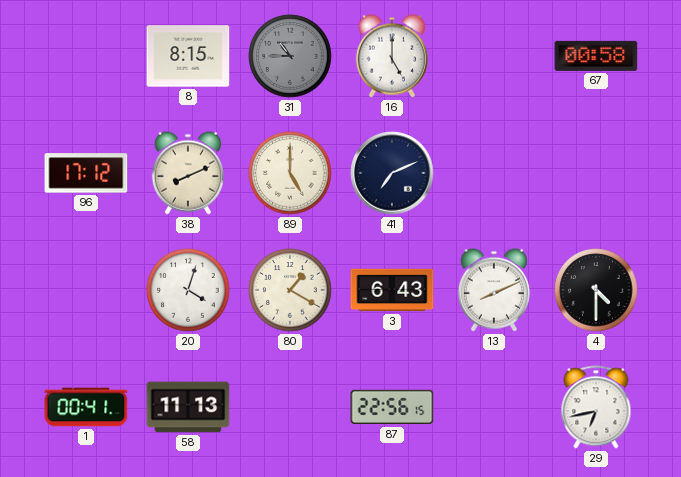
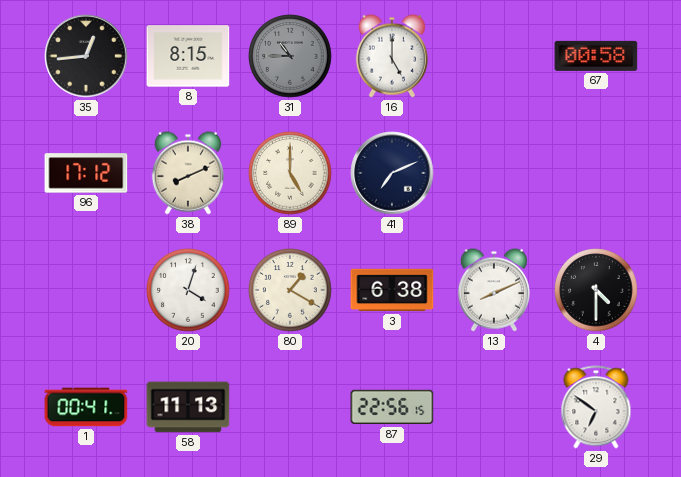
35: none -> 12:44 (86, 56)
3: 6:43 -> 6:38 (392, 290)
29: 6:43 -> 6:51 (596, 407)
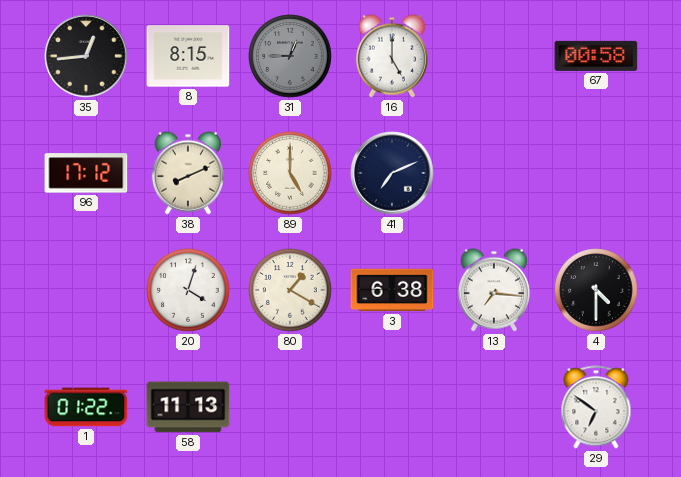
31: 10:45 -> 12:45 (290, 56)
13: 8:11 -> 7:16 (494, 290)
1: 00:41 -> 01:22 (86, 407)
87: 22:56 -> none (392, 407)
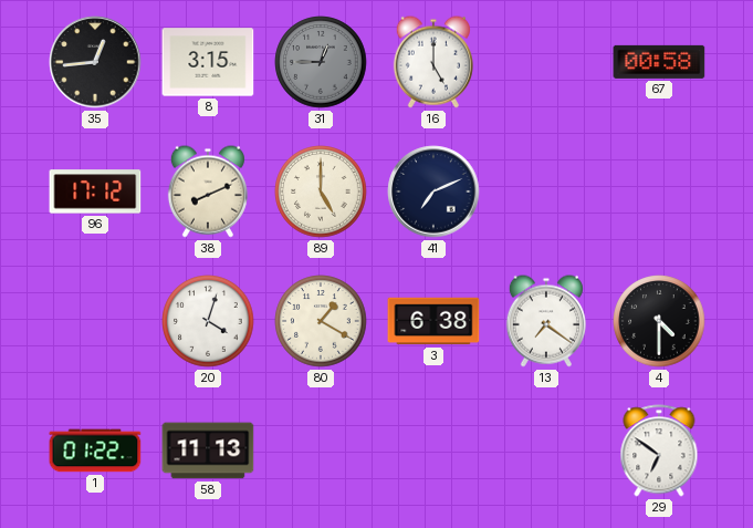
8: 8:15 -> 3:15 (208, 62)
13: 7:16 -> 7:21 (546, 321)
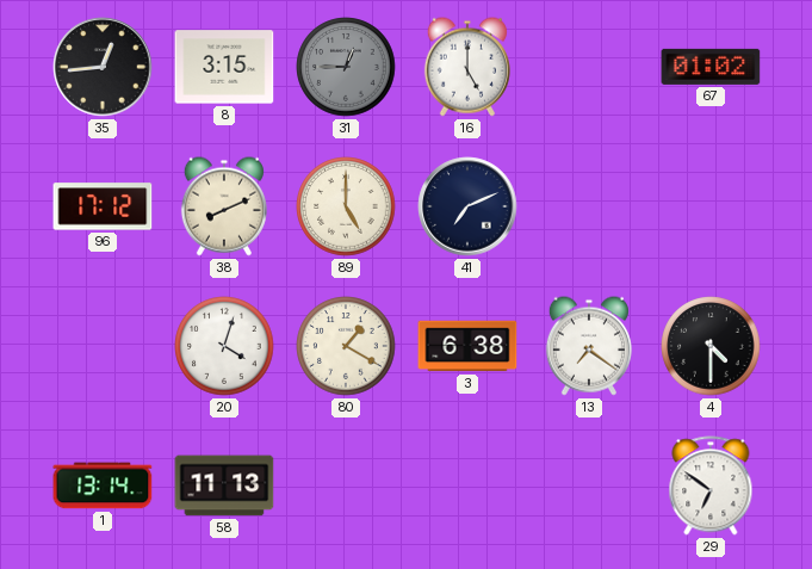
67: 00:58 -> 01:02 (711, 67)
1: 01:22 -> 13:14 (103, 485)
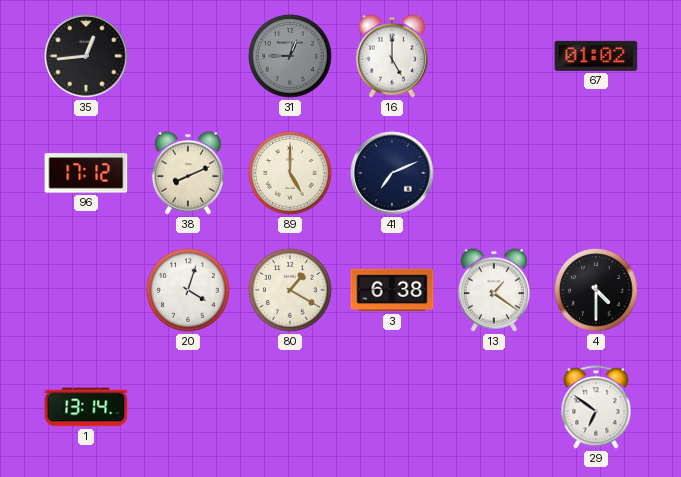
8: 3:15 -> none (224, 67)
13: 7:21 -> 1:21 (494, 290)
58: 11:13 -> none (224, 485)
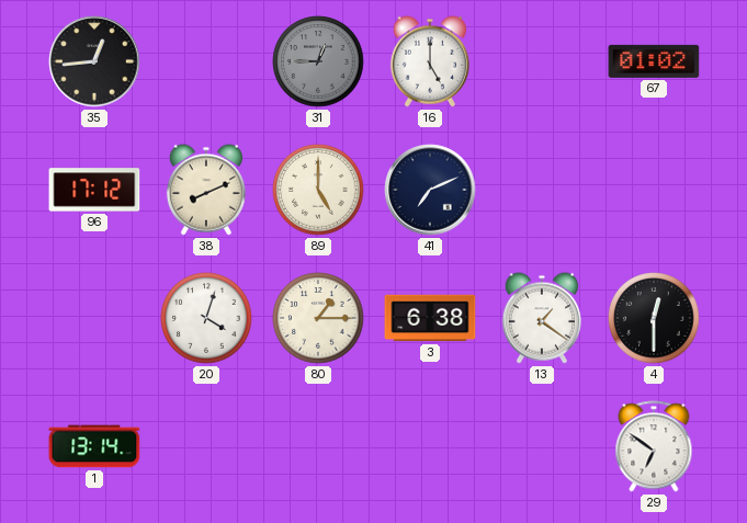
80: 1:20 -> 1:15 (318, 318)
4: 4:30 -> 12:30 (654, 318)
